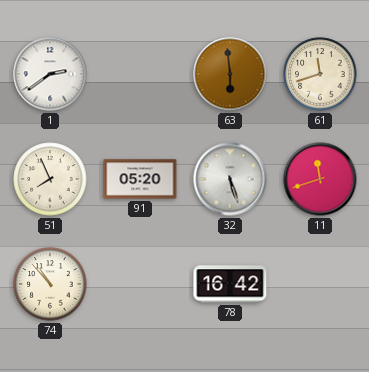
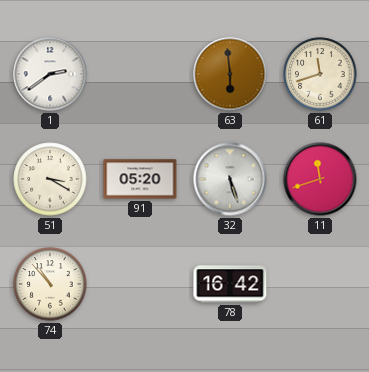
51: 7:56 -> 3:20 (50, 179)
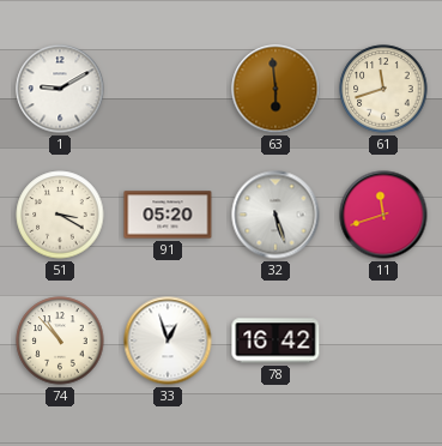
1: 2:39 -> 9:10 (60, 89)
33: none -> 12:57 (168, 340)
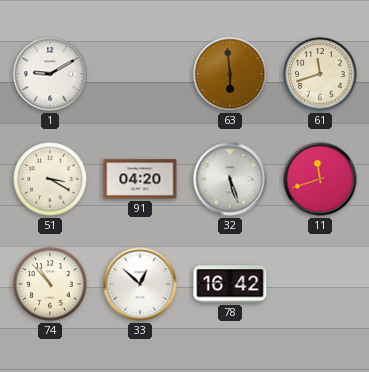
91: 05:20 -> 04:20 (140, 179)
33: 12:57 -> 12:52 (140, 284)
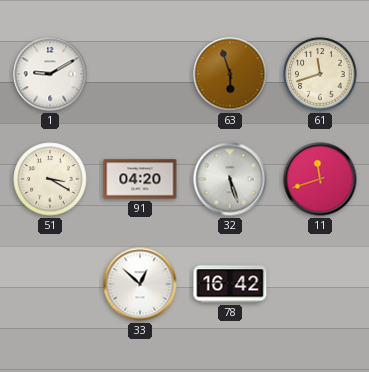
63: 5:59 -> 5:57 (230, 74)
74: 10:53 -> none (50, 284)
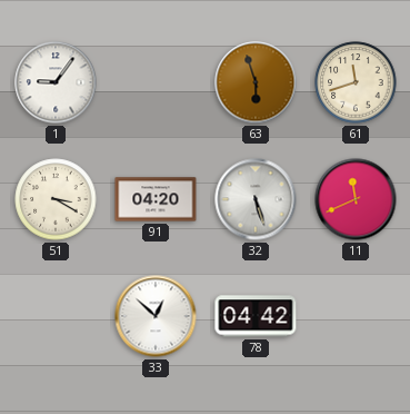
1: 9:10 -> 9:06 (56, 82)
11: 11:42 -> 11:41 (356, 199)
78: 16:42 -> 04:42 (256, 316)
